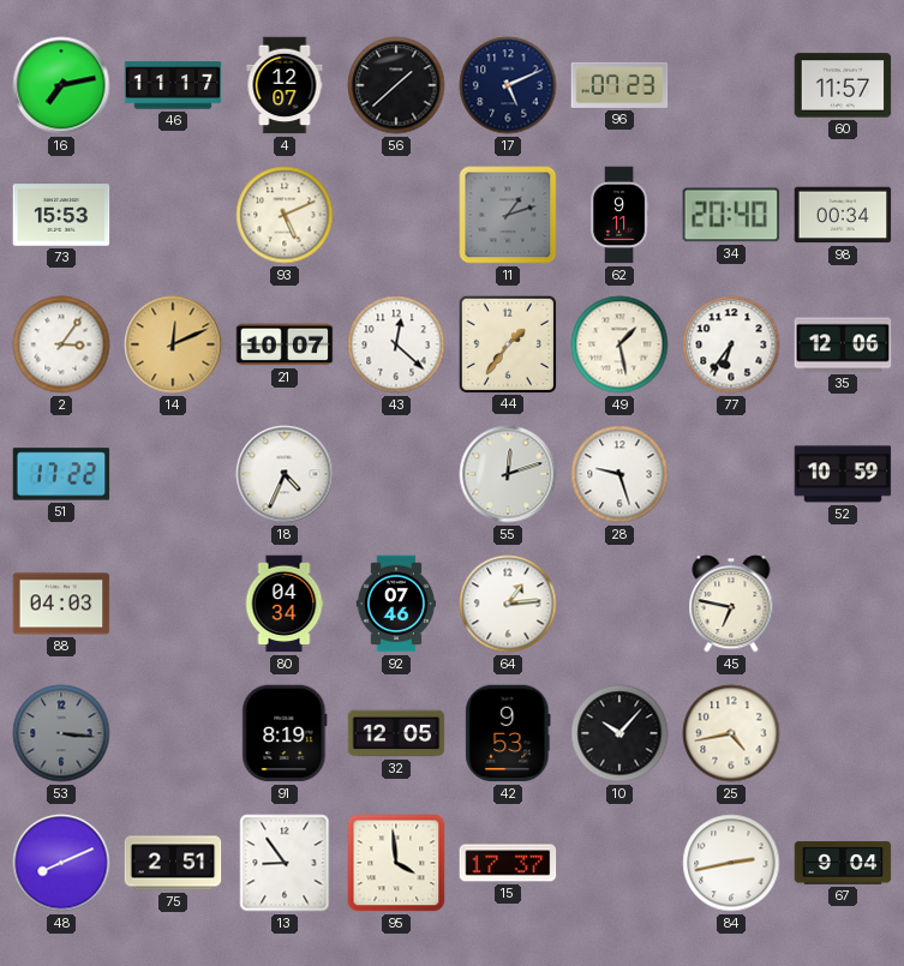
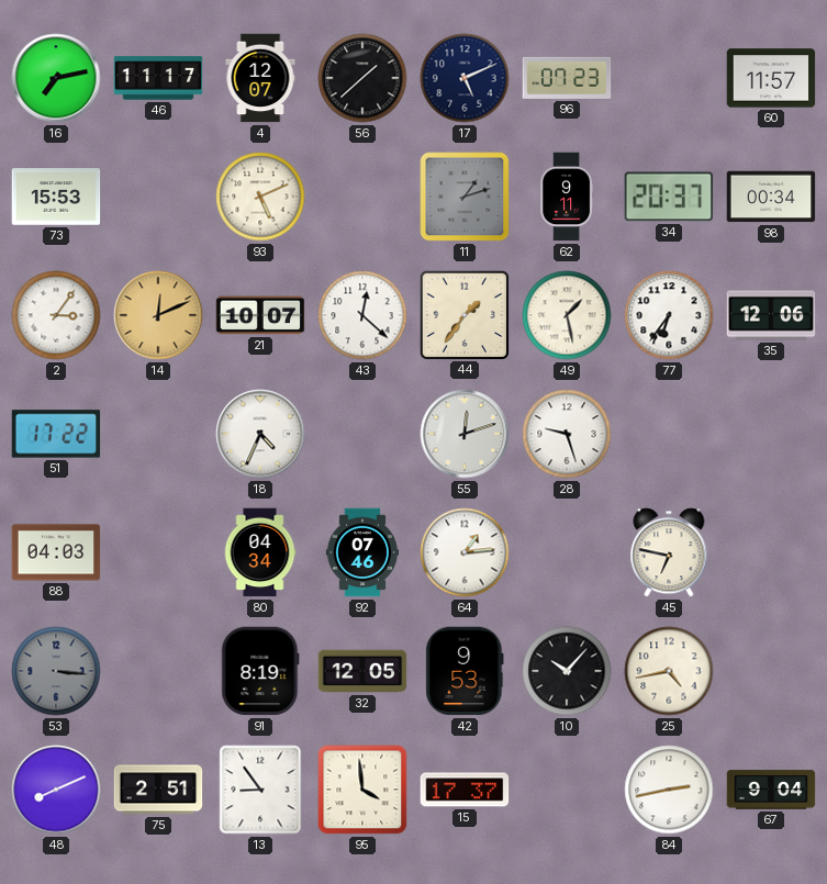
34: 20:40 -> 20:37 (669, 197)
52: 10:59 -> none (843, 474)
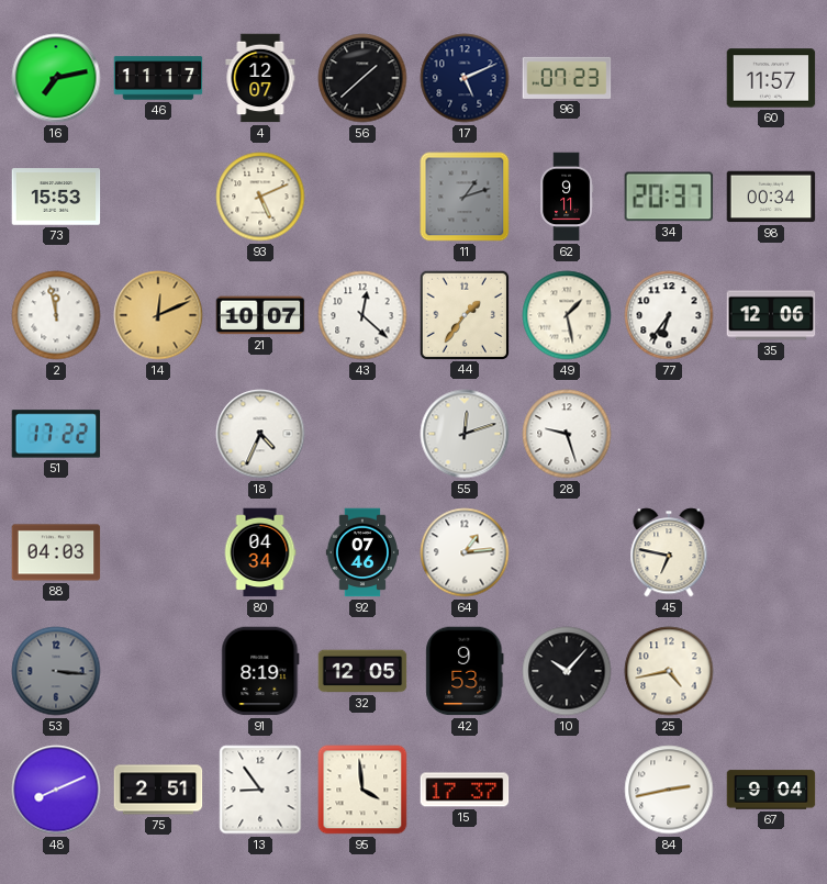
2: 3:06 -> 11:58 (56, 315)
